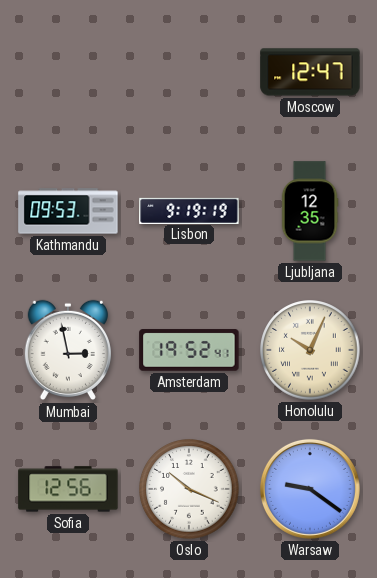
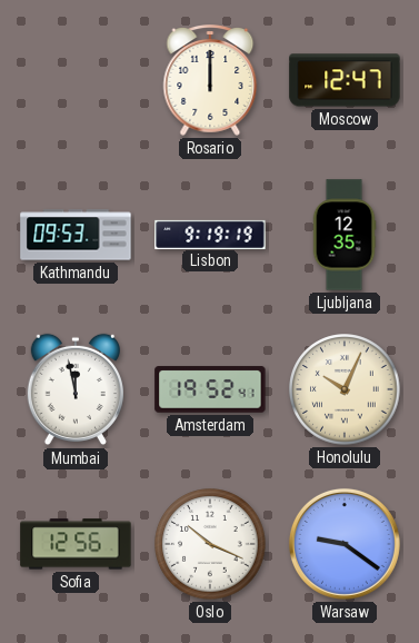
Rosario: none -> 12:00 (210, 81)
Mumbai: 2:58 -> 11:58 (76, 389)
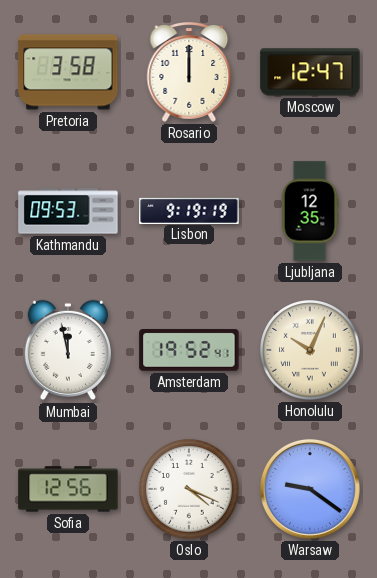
Pretoria: none -> 3:58 (68, 72)
Oslo: 10:19 -> 4:19 (189, 489)
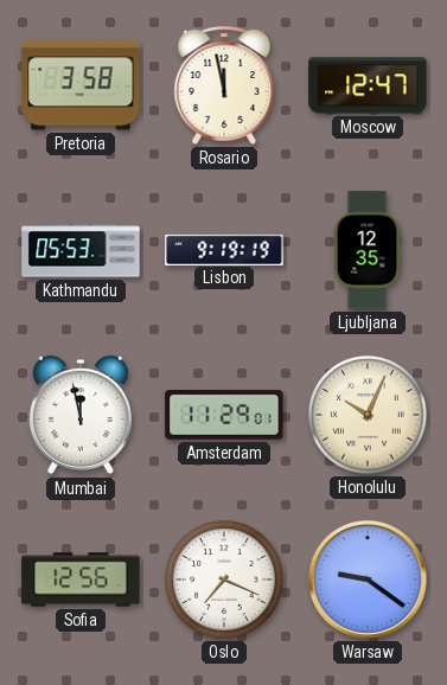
Rosario: 12:00 -> 11:58 (224, 87)
Kathmandu: 09:53 -> 05:53 (81, 250)
Amsterdam: 19:52 -> 11:29 (224, 415)
Oslo: 4:19 -> 7:19 (224, 580)
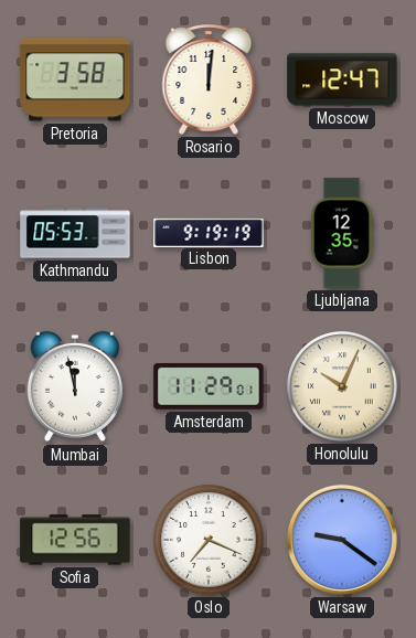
Rosario: 11:58 -> 12:01 (209, 81)
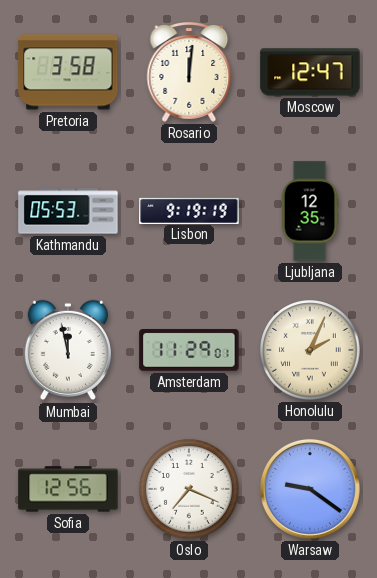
Honolulu: 10:04 -> 2:04 (310, 350)
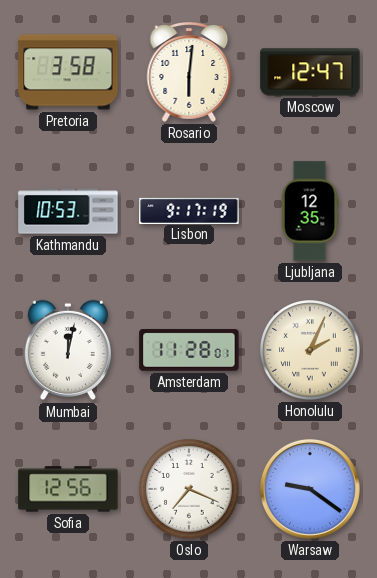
Rosario: 12:01 -> 6:01 (189, 73)
Kathmandu: 05:53 -> 10:53 (68, 211)
Lisbon: 9:19 -> 9:17 (189, 210)
Mumbai: 11:58 -> 12:02 (68, 350)
Amsterdam: 11:29 -> 11:28 (189, 350)
